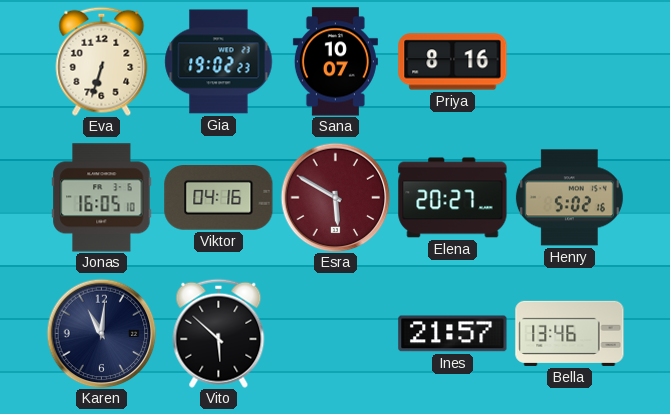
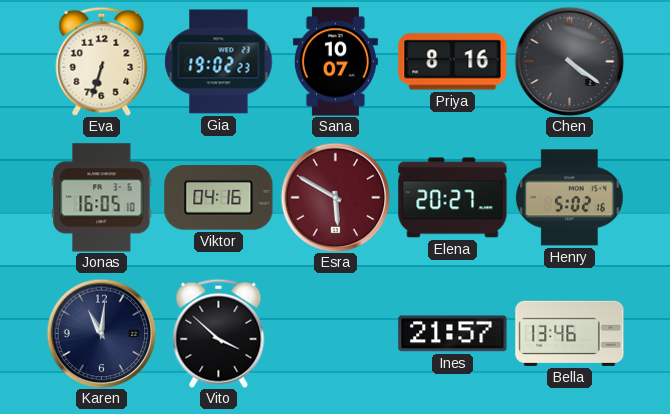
Chen: none -> 4:21 (569, 61)
Vito: 5:52 -> 3:52 (219, 333)
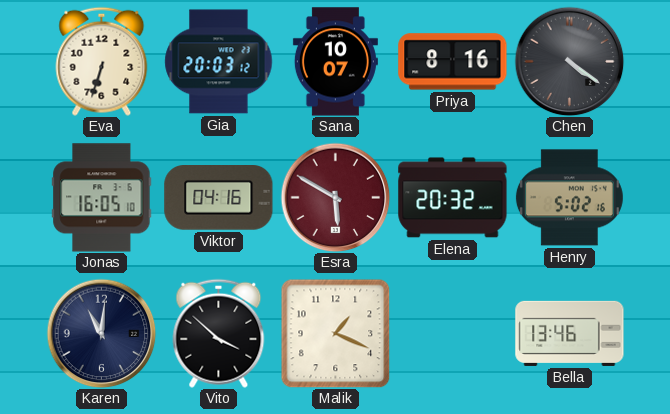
Gia: 19:02 -> 20:03 (219, 62)
Elena: 20:27 -> 20:32 (453, 198)
Malik: none -> 1:19 (335, 334)
Ines: 21:57 -> none (453, 334)
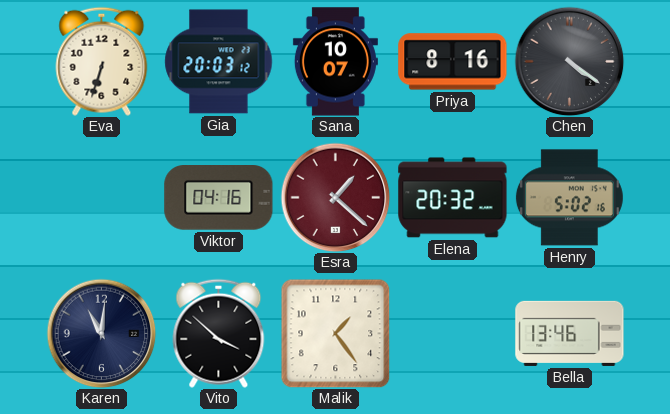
Jonas: 16:05 -> none (102, 198)
Esra: 5:50 -> 1:22 (335, 197)
Malik: 1:19 -> 1:24 (335, 334)
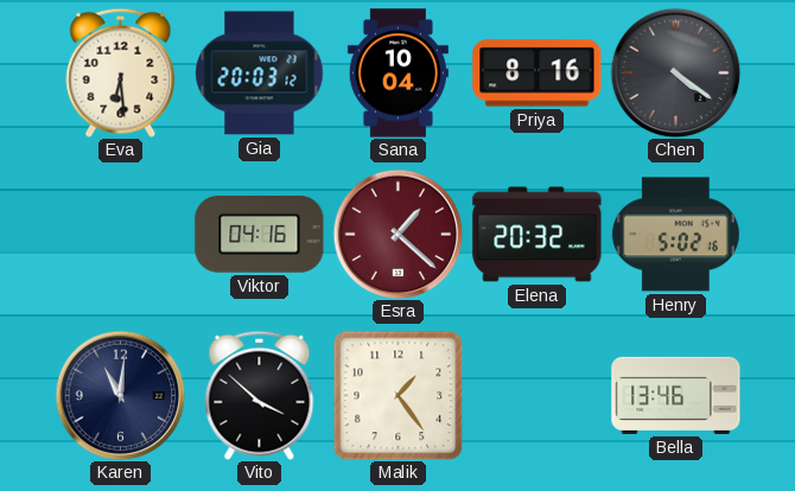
Eva: 6:33 -> 6:29 (121, 72)
Sana: 10:07 -> 10:04 (397, 74)
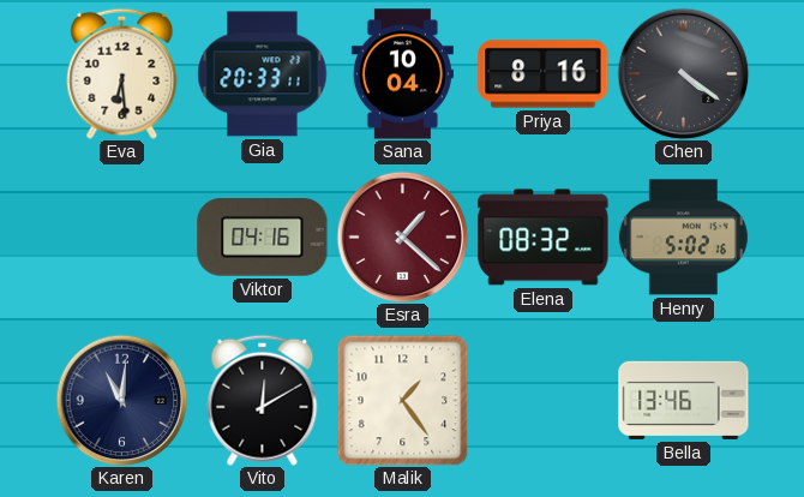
Gia: 20:03 -> 20:33 (263, 74)
Elena: 20:32 -> 08:32 (544, 238)
Vito: 3:52 -> 12:10 (263, 400)
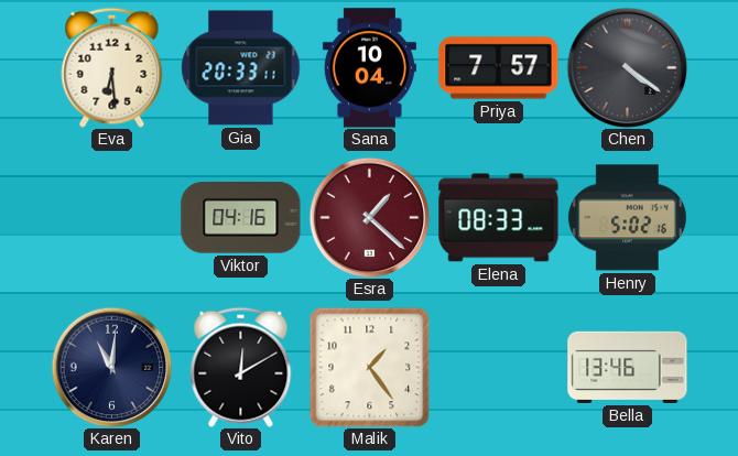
Priya: 8:16 -> 7:57 (499, 68)
Elena: 08:32 -> 08:33 (499, 218)
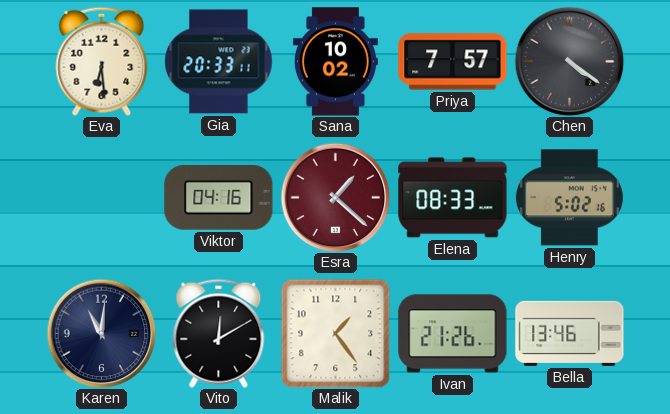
Sana: 10:04 -> 10:02 (335, 62)
Ivan: none -> 21:26 (453, 334)
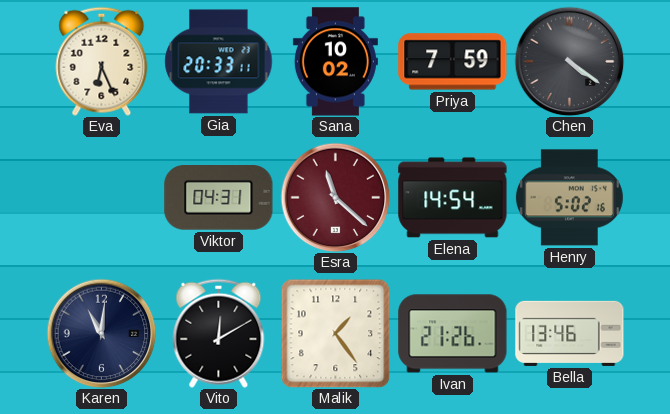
Eva: 6:29 -> 6:26 (102, 61)
Priya: 7:57 -> 7:59 (453, 62)
Viktor: 04:16 -> 04:31 (219, 198)
Esra: 1:22 -> 11:22 (335, 197)
Elena: 08:33 -> 14:54 (453, 198)
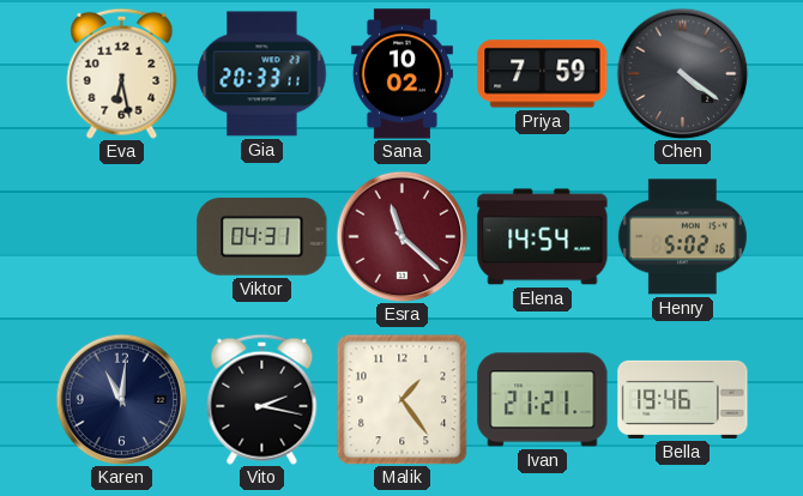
Eva: 6:26 -> 6:28 (122, 73)
Vito: 12:10 -> 2:17 (262, 399)
Ivan: 21:26 -> 21:21 (543, 400)
Bella: 13:46 -> 19:46 (683, 399)
